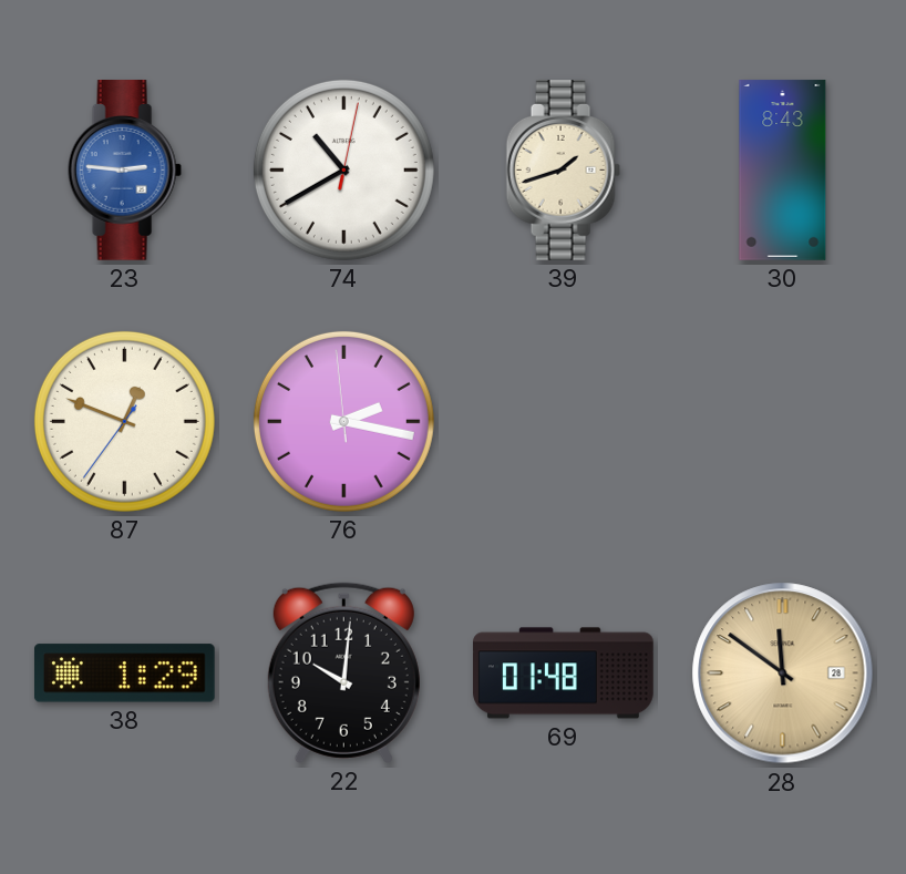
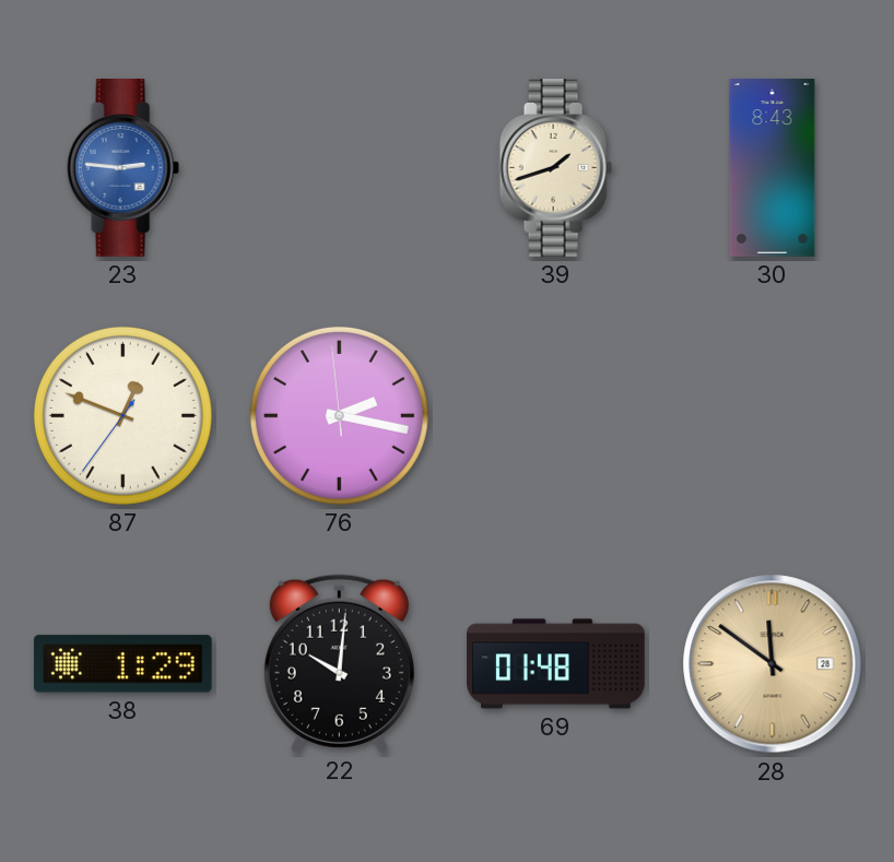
74: 10:40 -> none (343, 169)
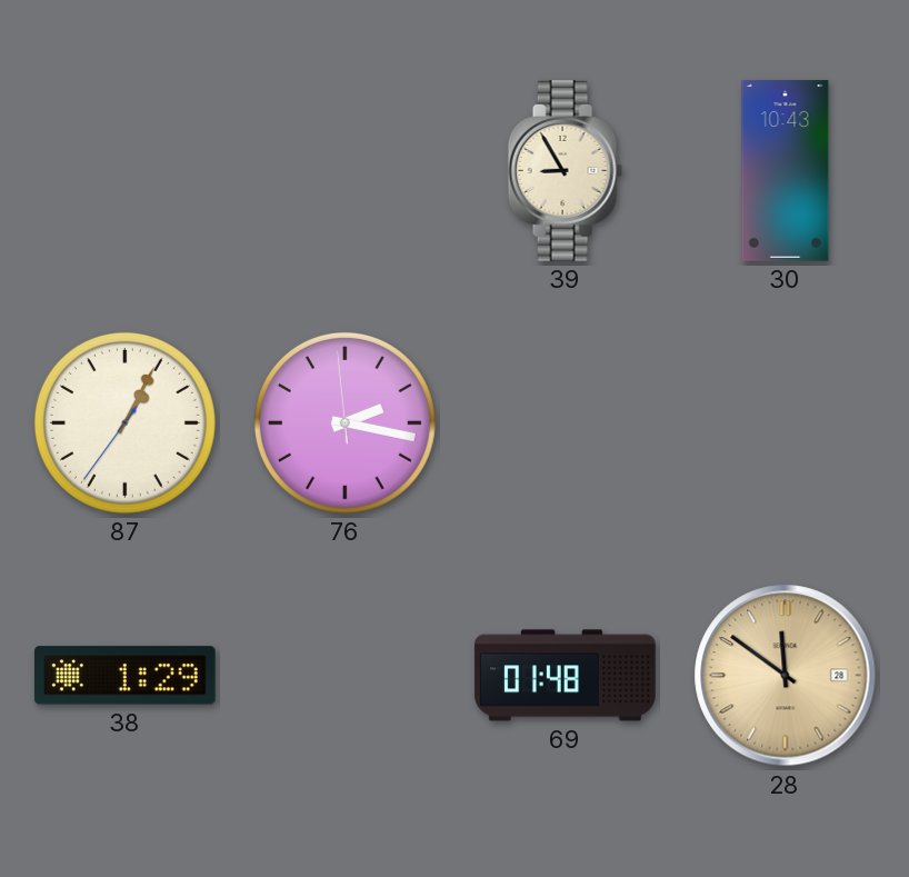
23: 2:46 -> none (122, 168)
39: 1:42 -> 8:55 (565, 171)
30: 8:43 -> 10:43 (786, 171)
87: 12:48 -> 1:04 (124, 422)
22: 10:01 -> none (339, 663)
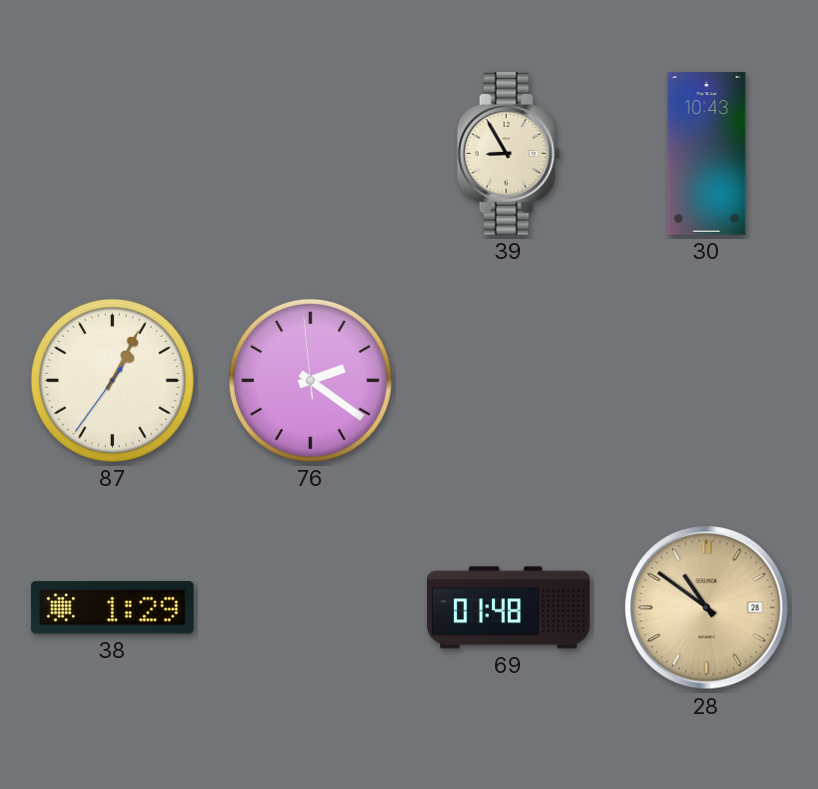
76: 2:16 -> 2:20 (310, 380)
28: 11:51 -> 10:51 (707, 608)
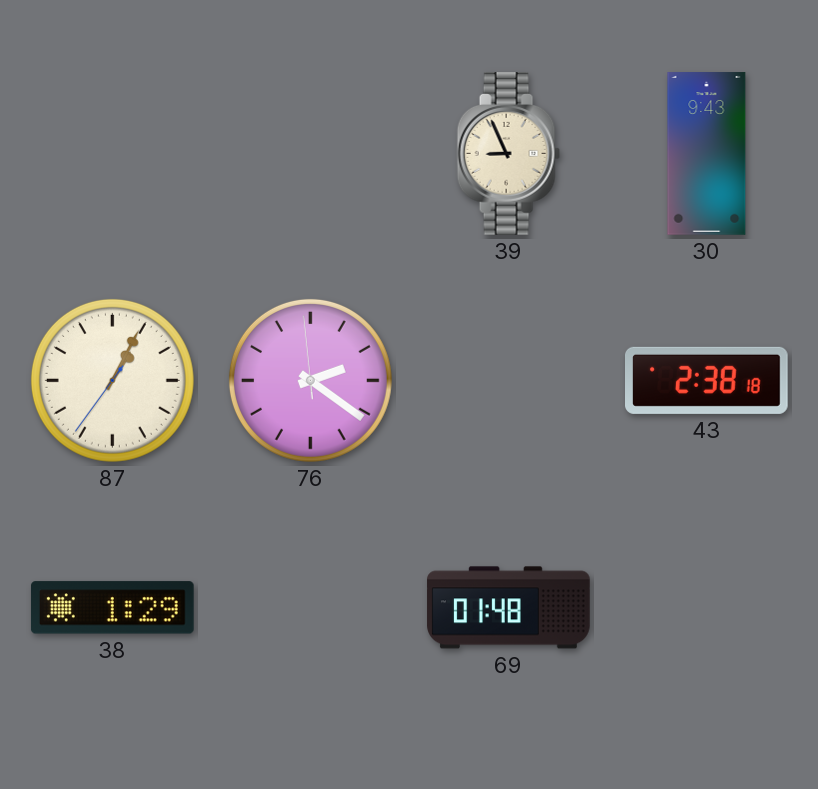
39: 8:55 -> 8:56 (508, 154)
30: 10:43 -> 9:43 (707, 154)
43: none -> 2:38 (707, 380)
28: 10:51 -> none (707, 608)
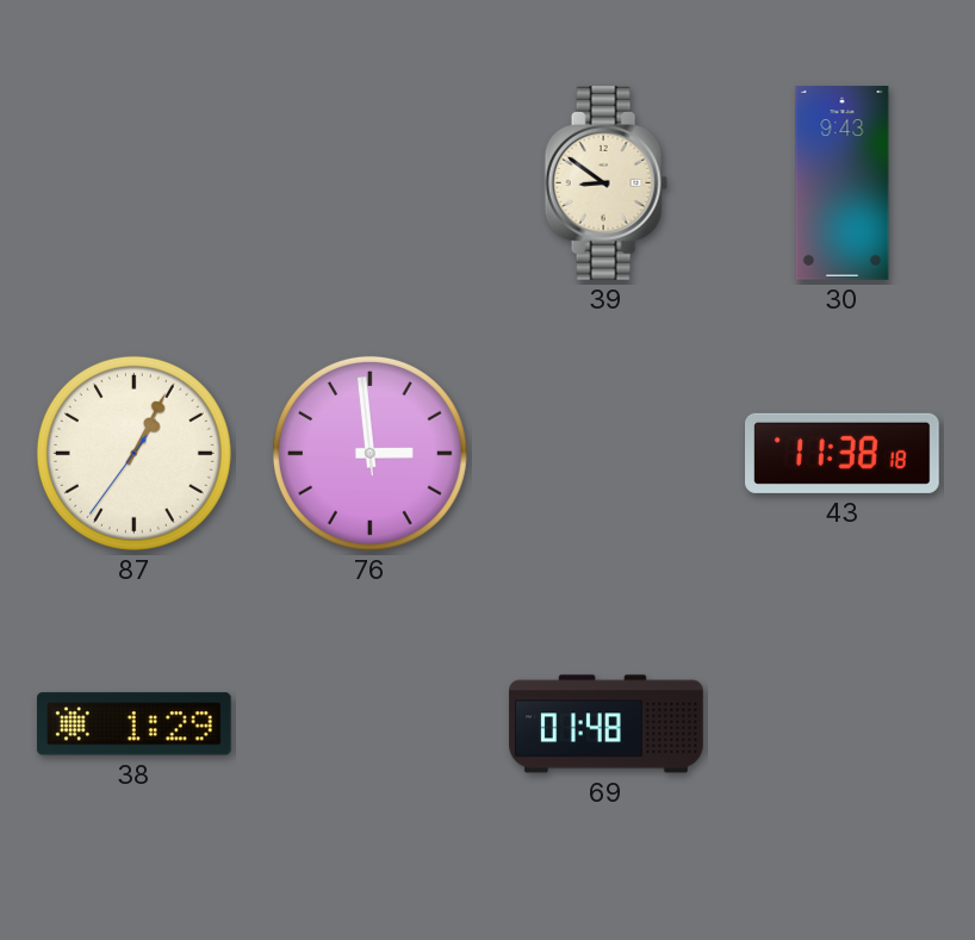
39: 8:56 -> 8:51 (606, 183)
76: 2:20 -> 2:58 (369, 453)
43: 2:38 -> 11:38 (843, 453)
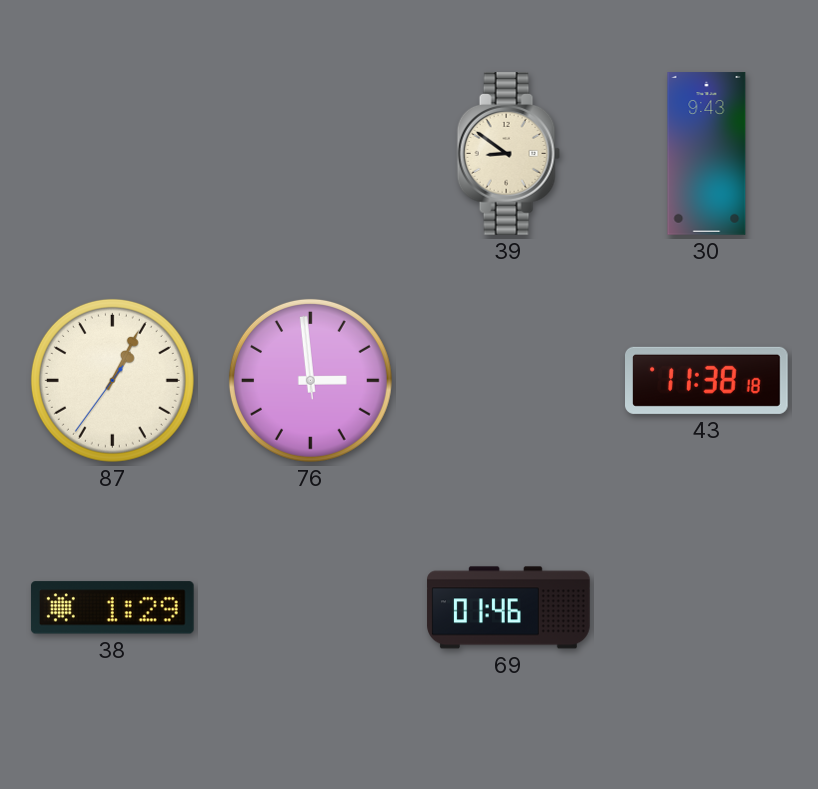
69: 01:48 -> 01:46 (509, 608)
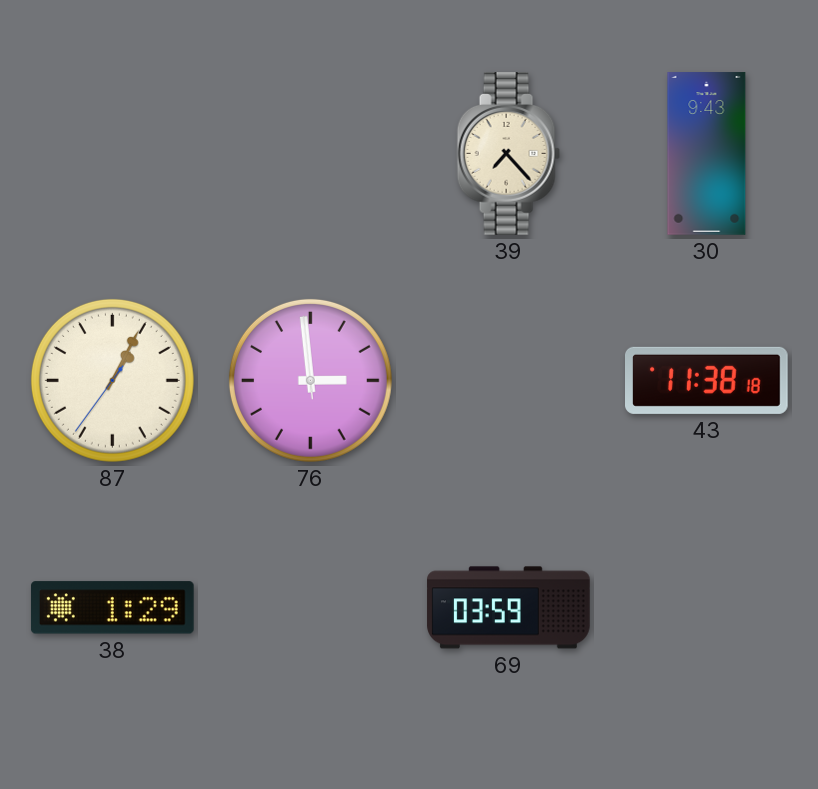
39: 8:51 -> 7:23 (508, 154)
69: 01:46 -> 03:59 (509, 608)
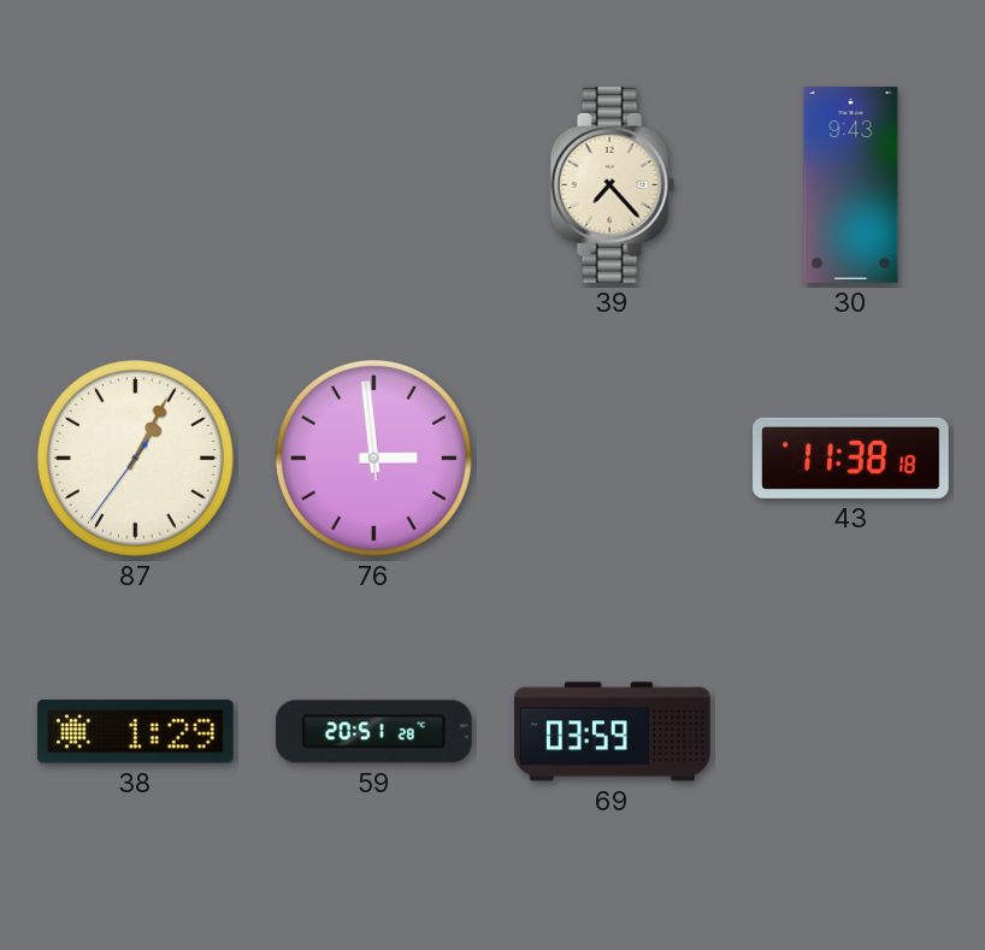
59: none -> 20:51 (373, 732)
